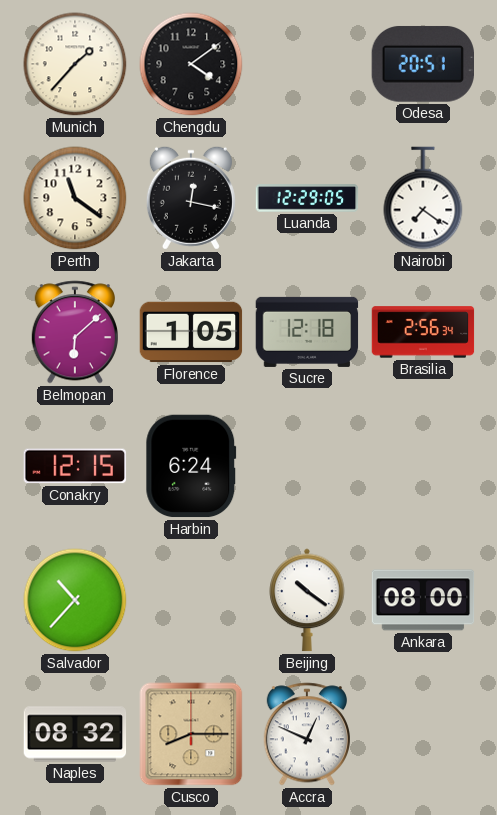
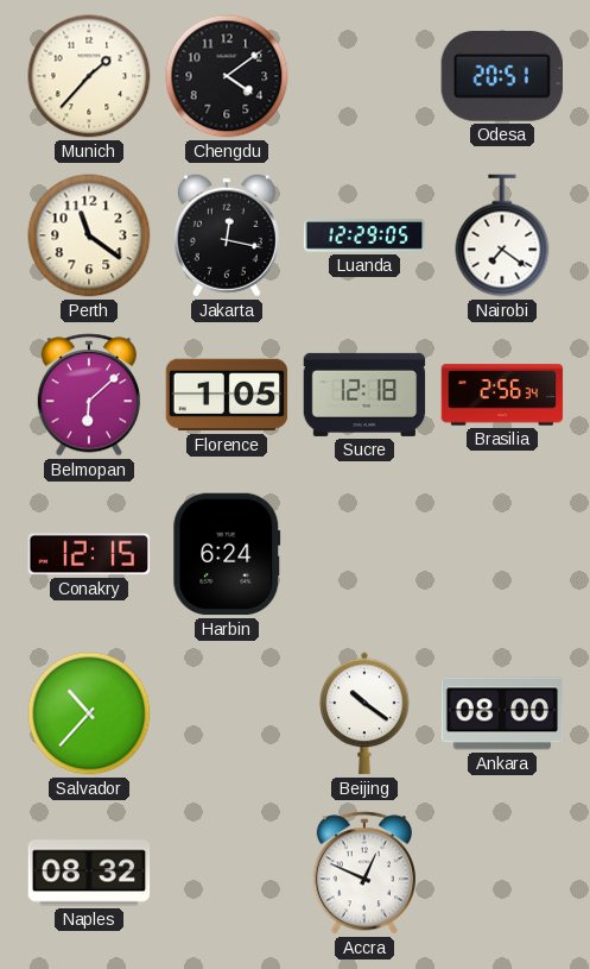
Cusco: 8:15 -> none (191, 734)
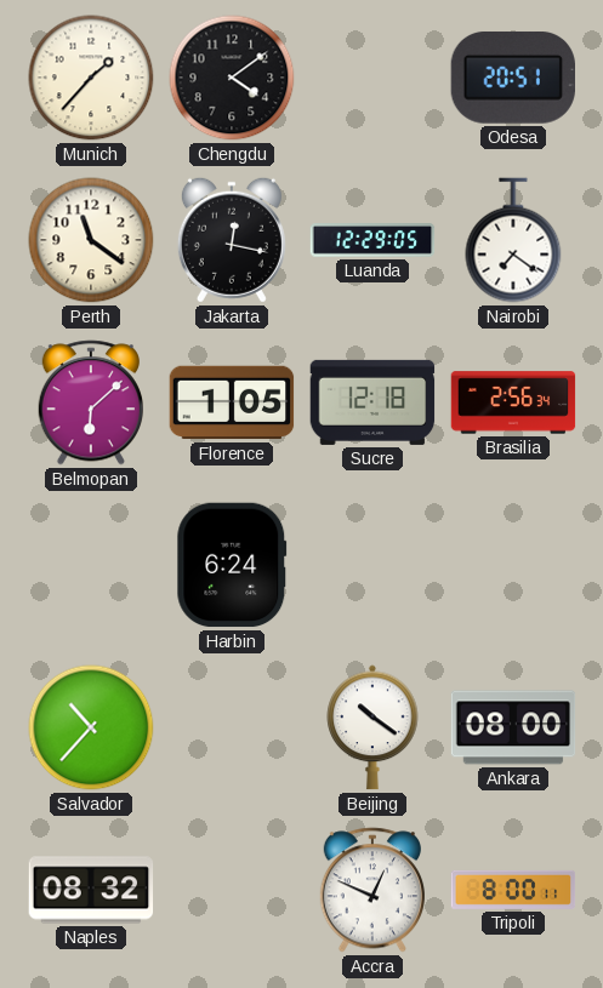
Conakry: 12:15 -> none (89, 554)
Tripoli: none -> 8:00 (513, 890)
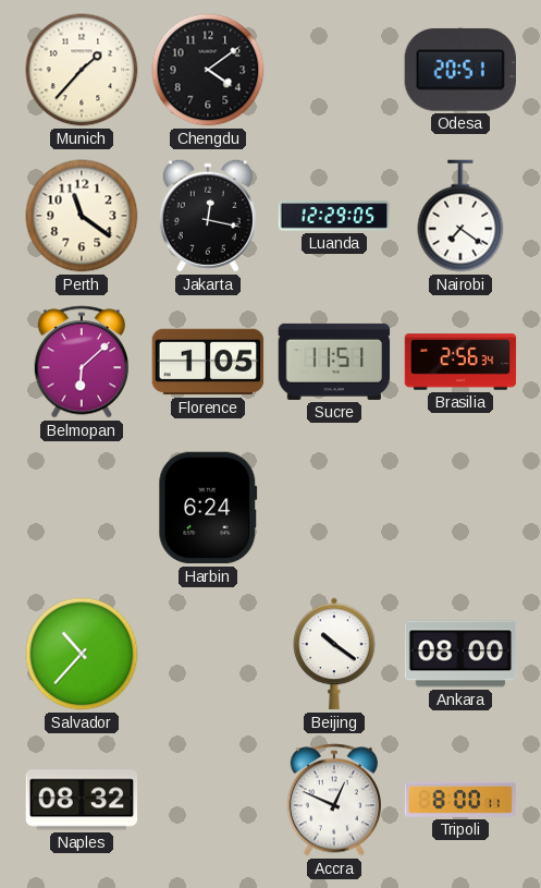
Sucre: 12:18 -> 11:51 (334, 362)
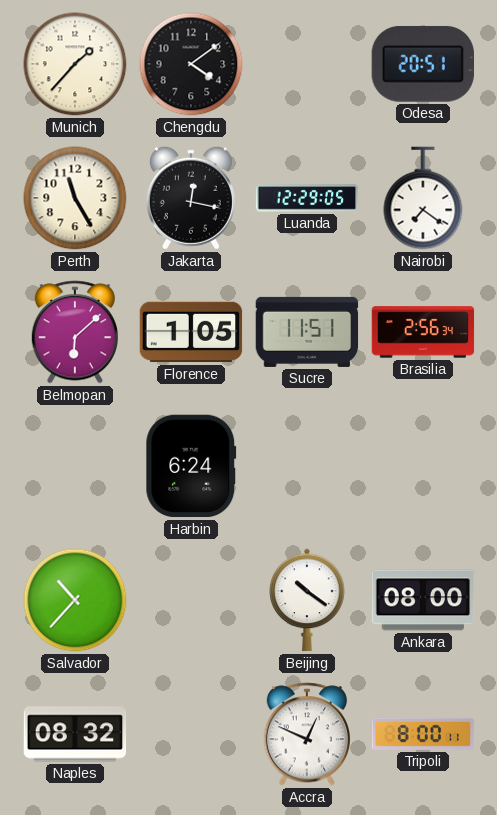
Perth: 11:21 -> 11:25 (75, 198)
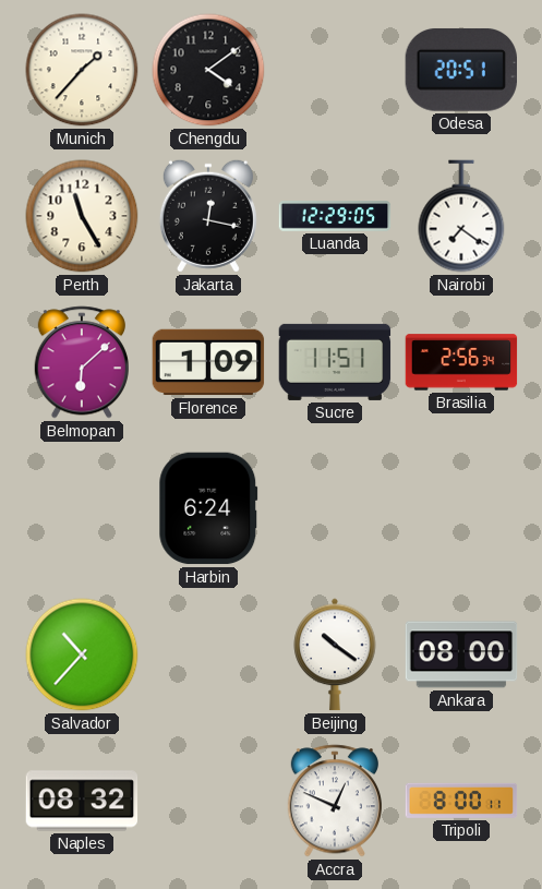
Florence: 1:05 -> 1:09 (208, 362)
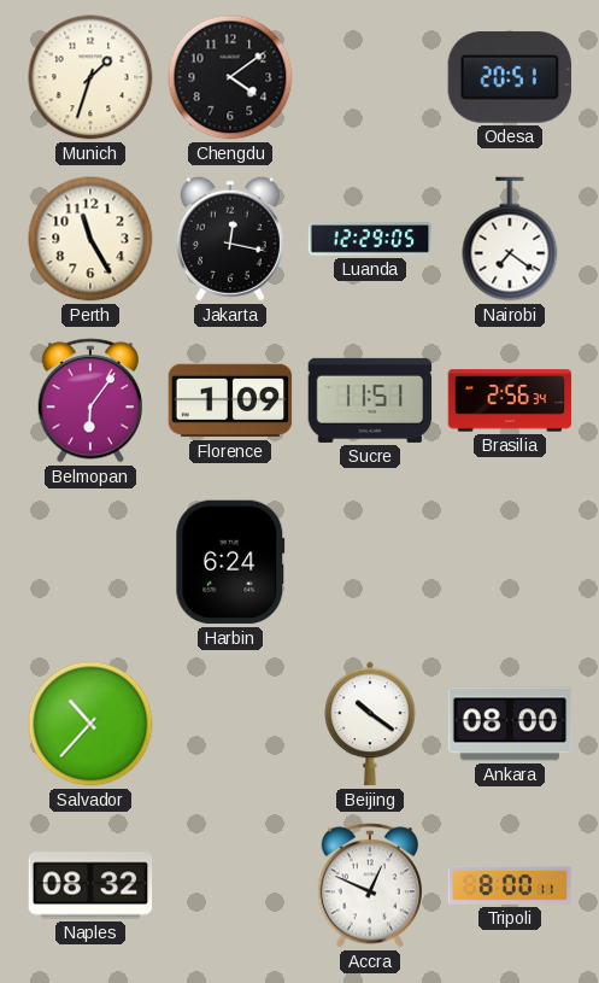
Munich: 1:37 -> 1:33 (90, 77)
Belmopan: 6:08 -> 6:06 (90, 400)
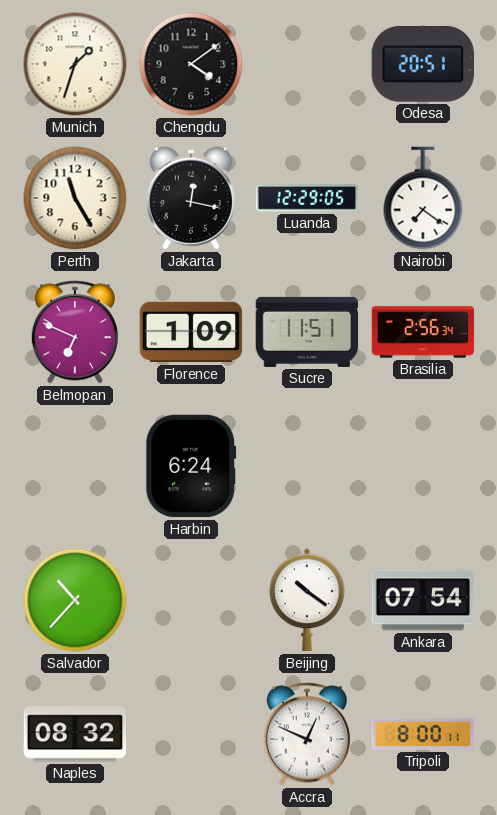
Belmopan: 6:06 -> 6:49 (75, 332)
Ankara: 08:00 -> 07:54 (423, 600)
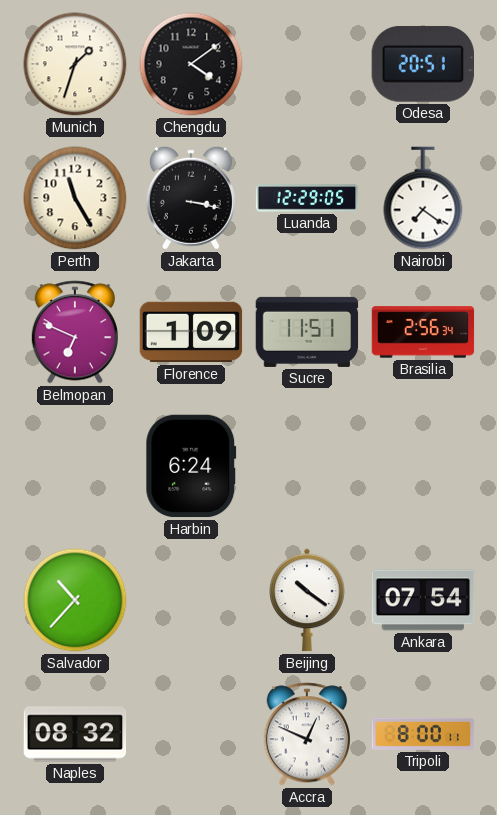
Jakarta: 12:17 -> 3:17 (191, 198)
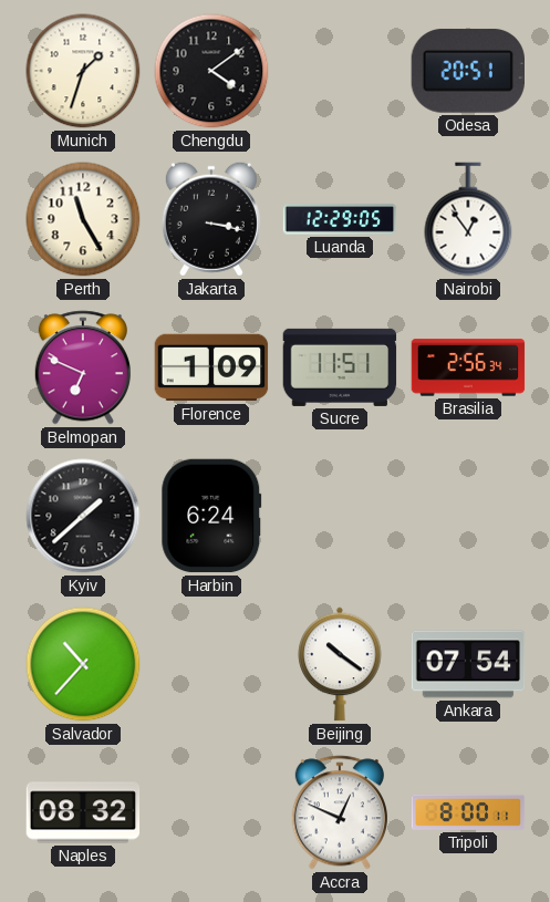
Nairobi: 7:21 -> 12:54 (468, 219)
Kyiv: none -> 1:38 (83, 516)
